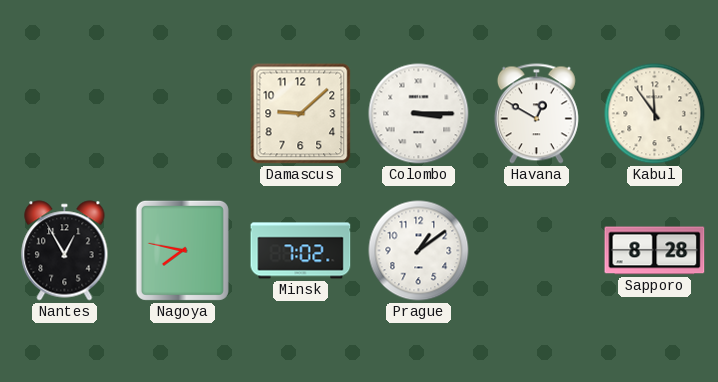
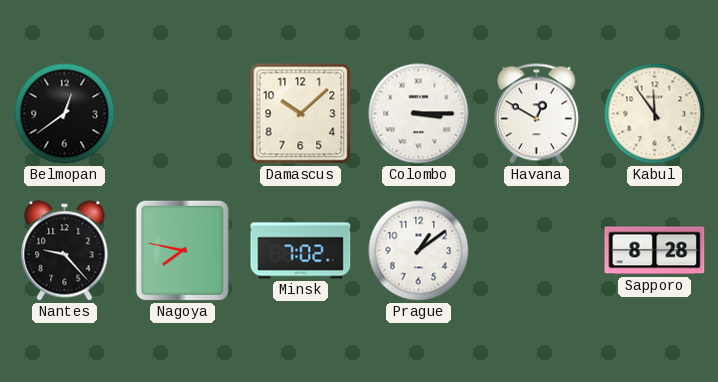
Belmopan: none -> 12:39 (65, 114)
Damascus: 9:08 -> 10:08 (301, 114)
Nantes: 12:55 -> 9:23 (65, 251)
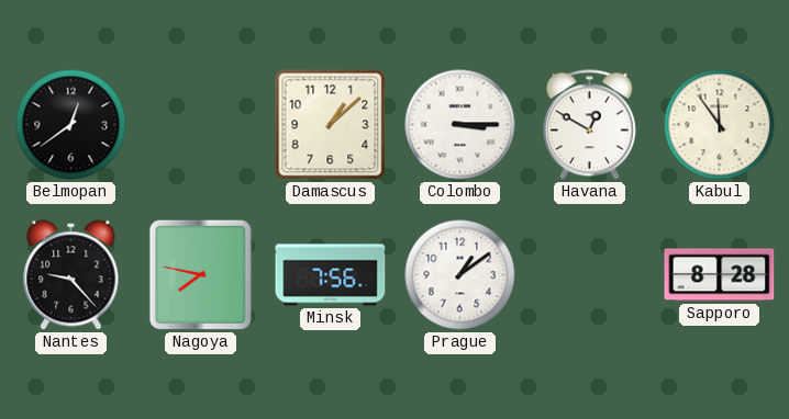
Damascus: 10:08 -> 1:08 (331, 125)
Minsk: 7:02 -> 7:56 (331, 275)
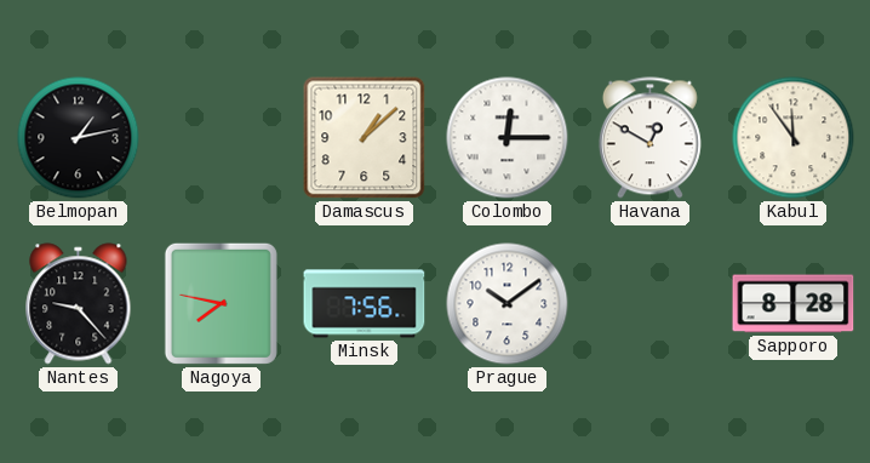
Belmopan: 12:39 -> 1:13 (79, 138)
Colombo: 3:15 -> 12:15 (508, 138)
Prague: 1:09 -> 10:09 (508, 304)
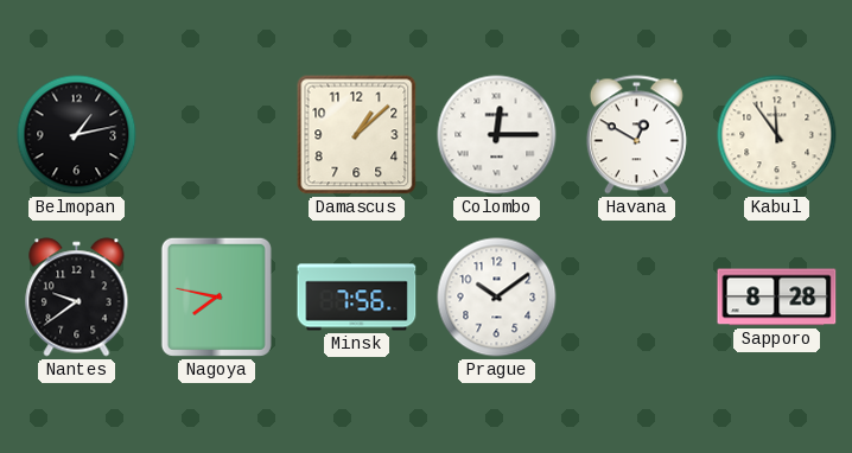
Nantes: 9:23 -> 9:39 (77, 298)
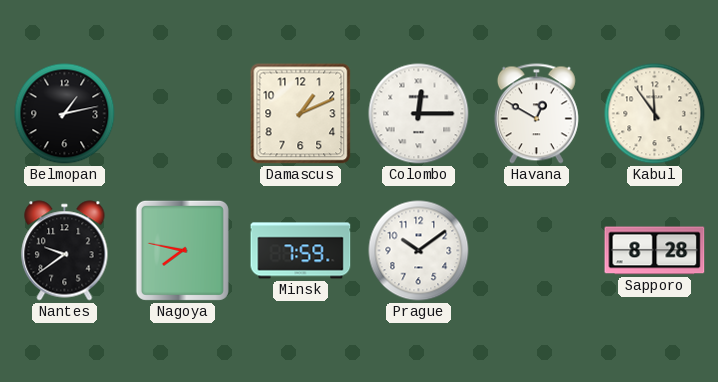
Damascus: 1:08 -> 1:11 (301, 114)
Minsk: 7:56 -> 7:59 (301, 251)
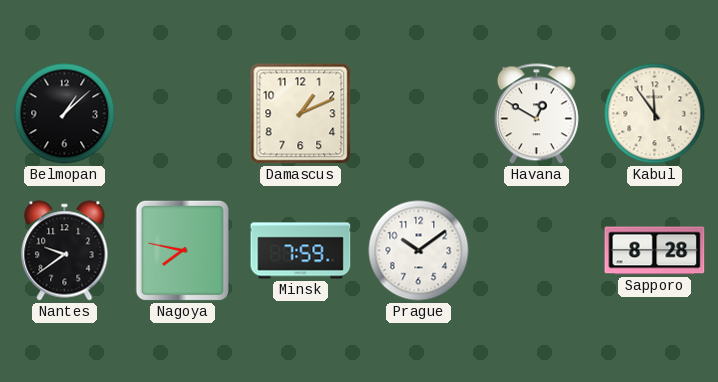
Belmopan: 1:13 -> 1:08 (65, 114)
Colombo: 12:15 -> none (419, 114)
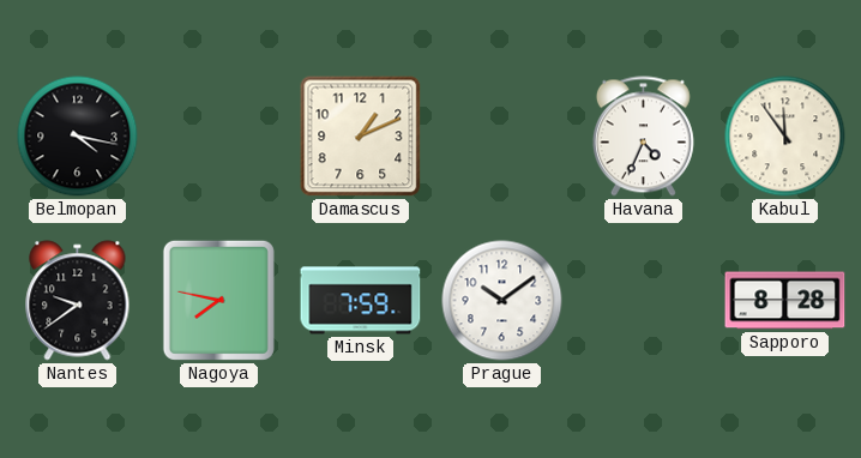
Belmopan: 1:08 -> 4:17 (78, 137)
Havana: 12:50 -> 4:34 (643, 137)
